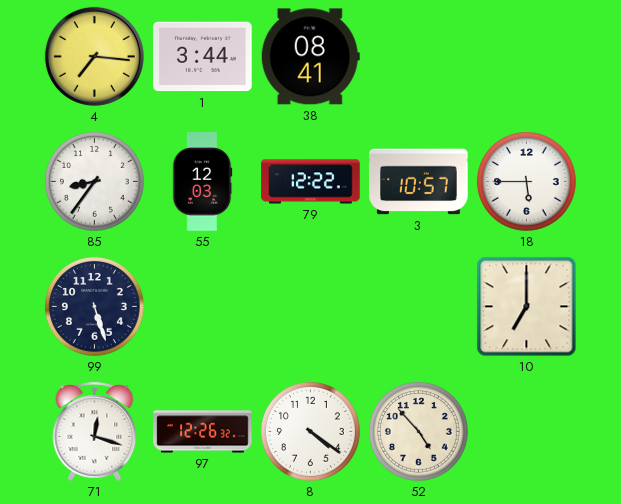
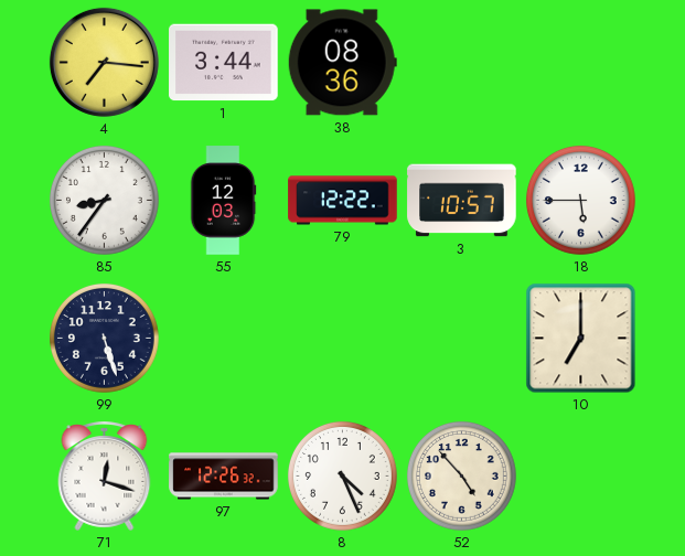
38: 08:41 -> 08:36 (342, 63)
8: 4:21 -> 4:26 (343, 477)
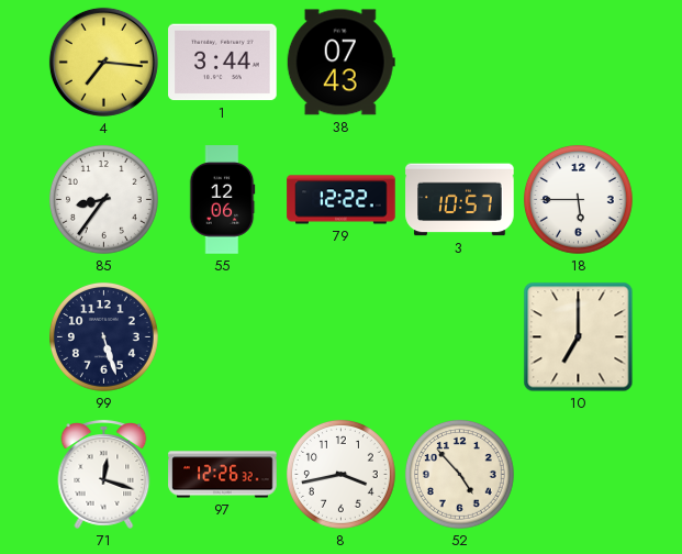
38: 08:36 -> 07:43 (340, 63)
55: 12:03 -> 12:06 (222, 200)
8: 4:26 -> 3:43 (342, 475)
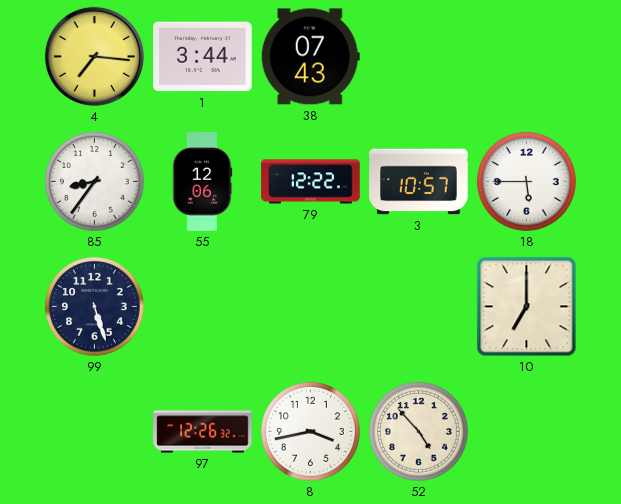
71: 12:18 -> none (104, 474)
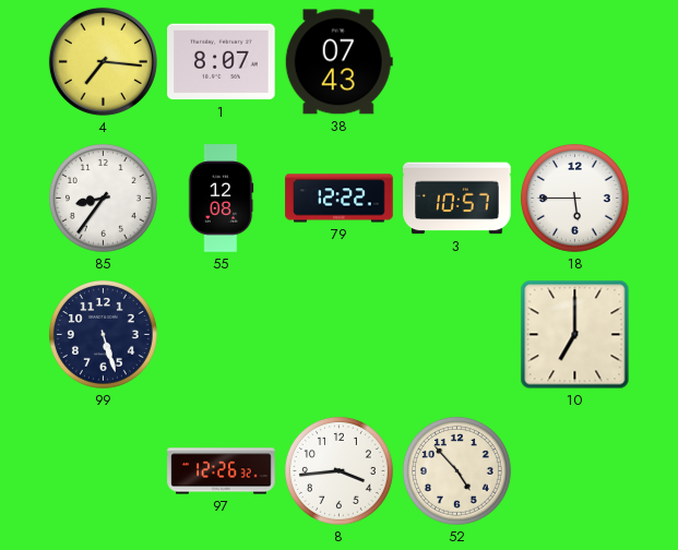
1: 3:44 -> 8:07 (222, 62)
55: 12:06 -> 12:08 (221, 199)
8: 3:43 -> 3:44 (340, 471)
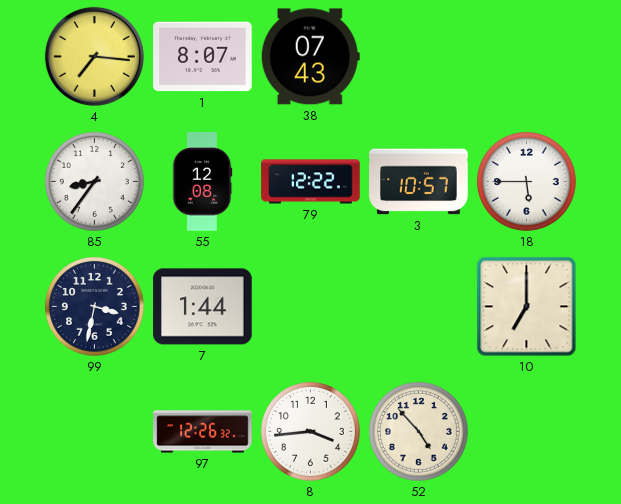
99: 5:27 -> 3:32 (95, 307)
7: none -> 1:44 (203, 307)
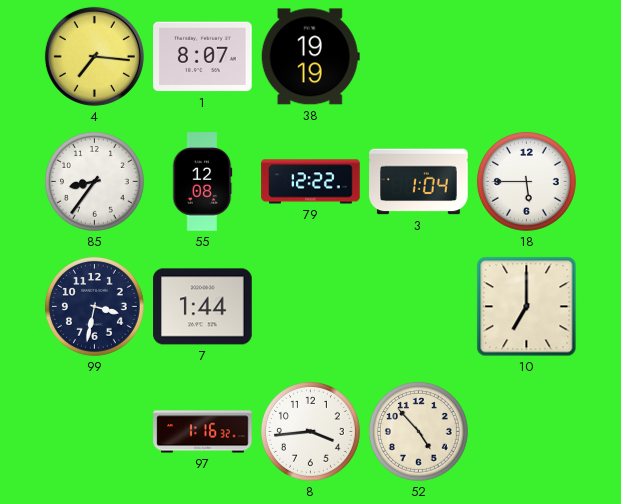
38: 07:43 -> 19:19 (310, 57)
3: 10:57 -> 1:04 (419, 182)
97: 12:26 -> 1:16 (203, 432)
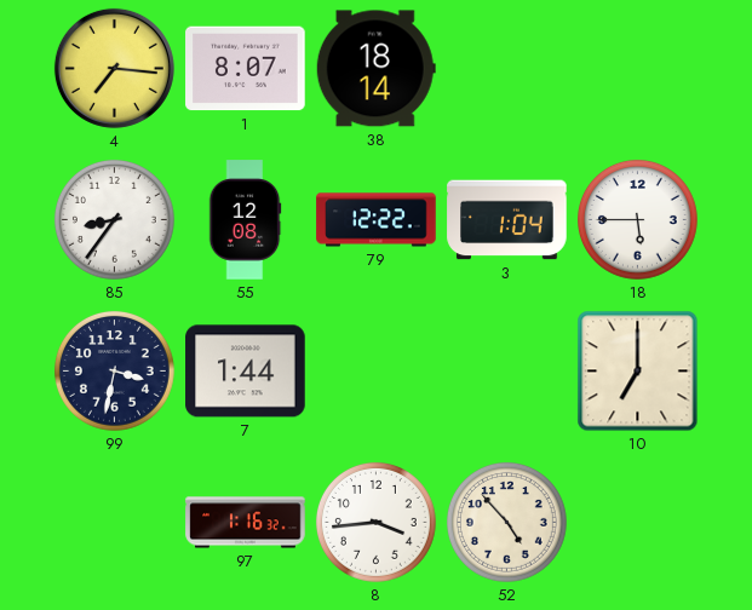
38: 19:19 -> 18:14 (375, 69)
